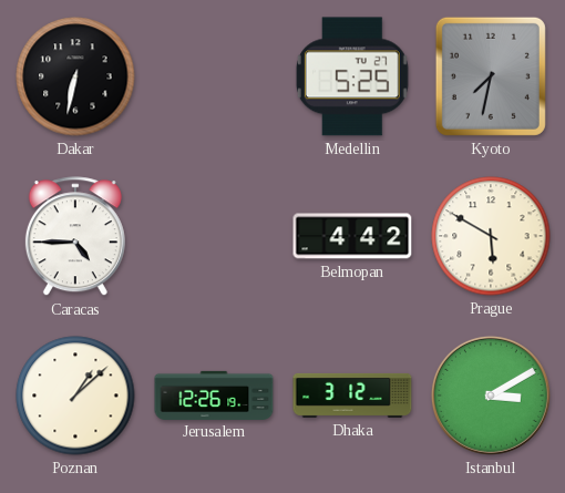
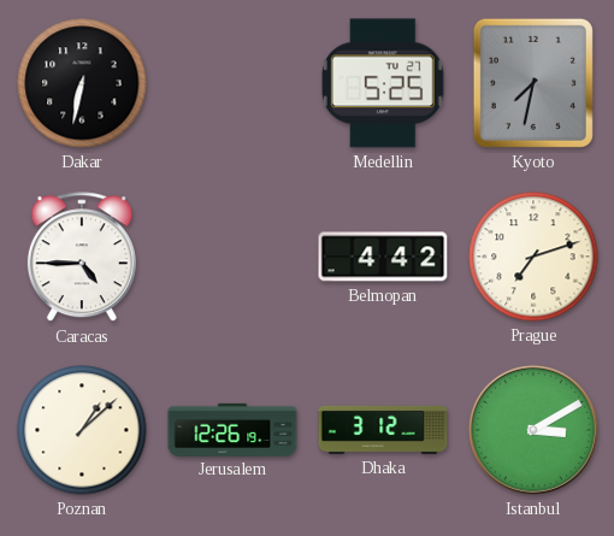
Prague: 5:50 -> 7:12 (533, 257)
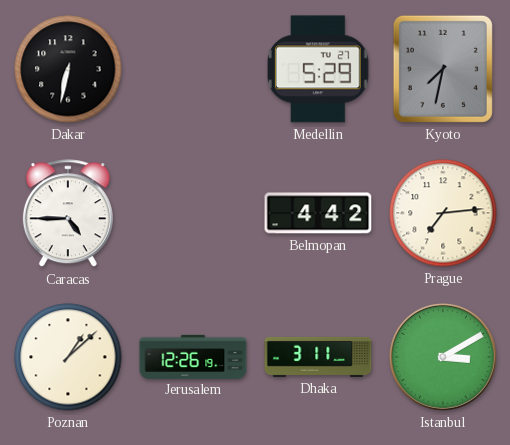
Medellin: 5:25 -> 5:29 (318, 69)
Prague: 7:12 -> 7:14 (443, 213)
Dhaka: 3:12 -> 3:11 (318, 357)
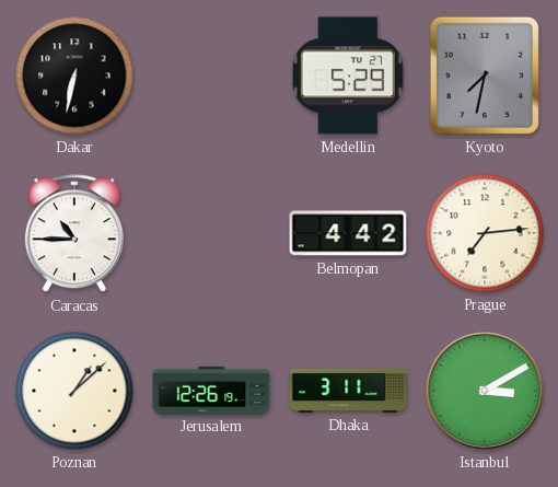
Caracas: 4:45 -> 10:45 (74, 234)
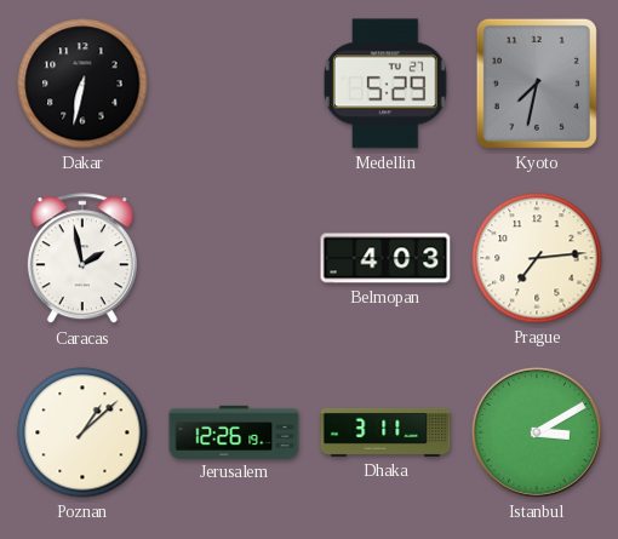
Caracas: 10:45 -> 1:58 (82, 259)
Belmopan: 4:42 -> 4:03 (385, 258)
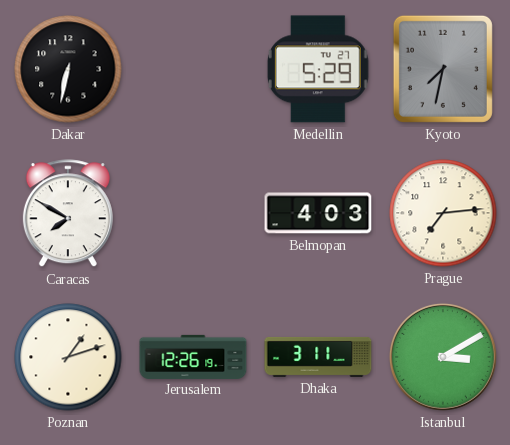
Caracas: 1:58 -> 7:50 (68, 214)
Poznan: 1:08 -> 1:12 (68, 357)
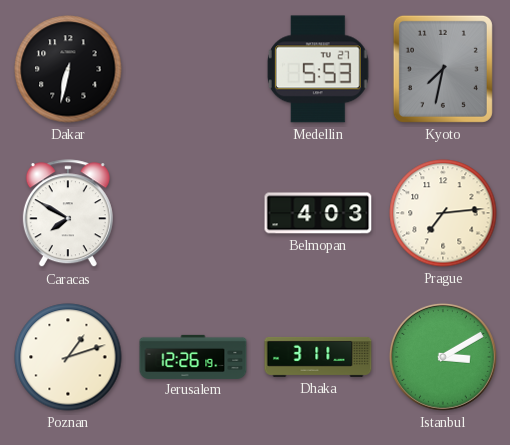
Medellin: 5:29 -> 5:53 (318, 69)
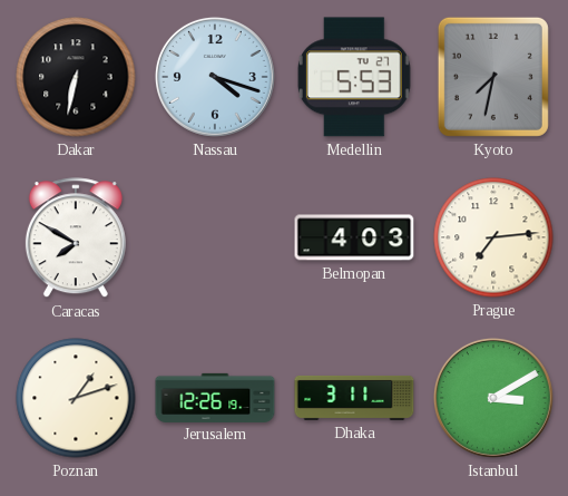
Nassau: none -> 4:18 (215, 77)
